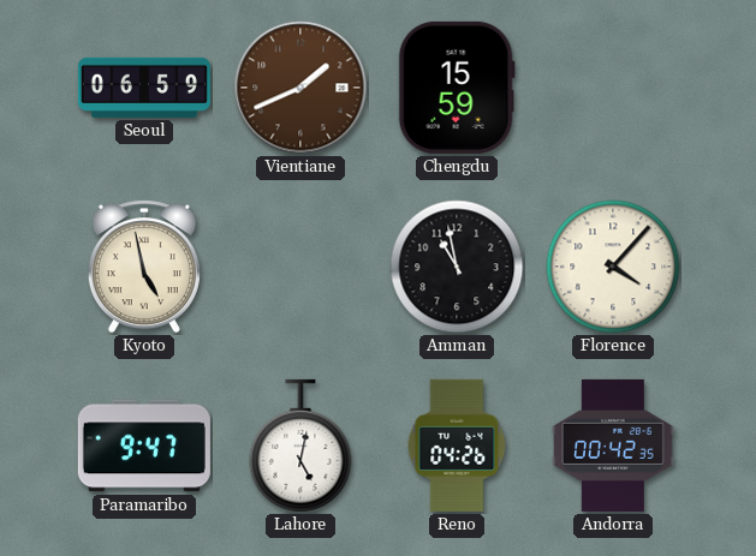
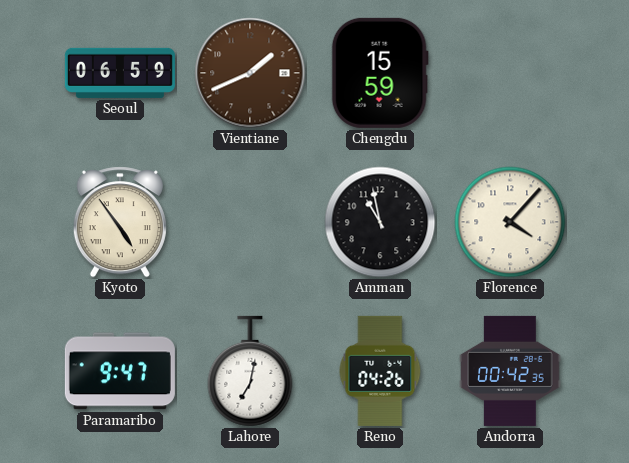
Kyoto: 4:58 -> 4:54 (120, 222)
Lahore: 5:02 -> 7:02 (250, 371)
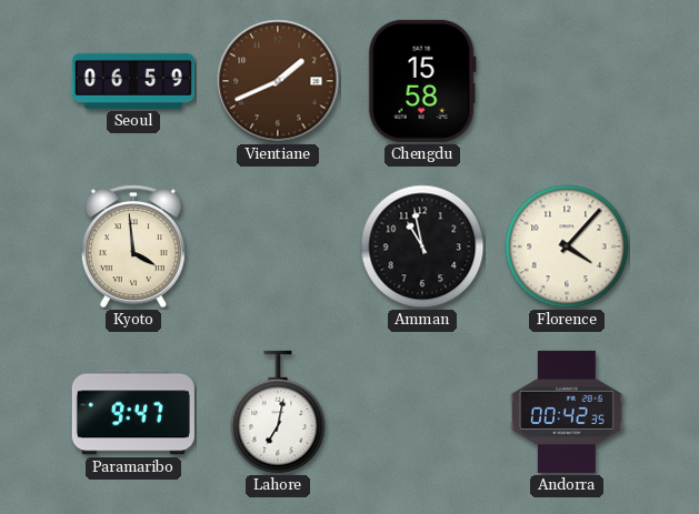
Chengdu: 15:59 -> 15:58 (422, 81)
Kyoto: 4:54 -> 3:59 (133, 246)
Reno: 04:26 -> none (380, 371)
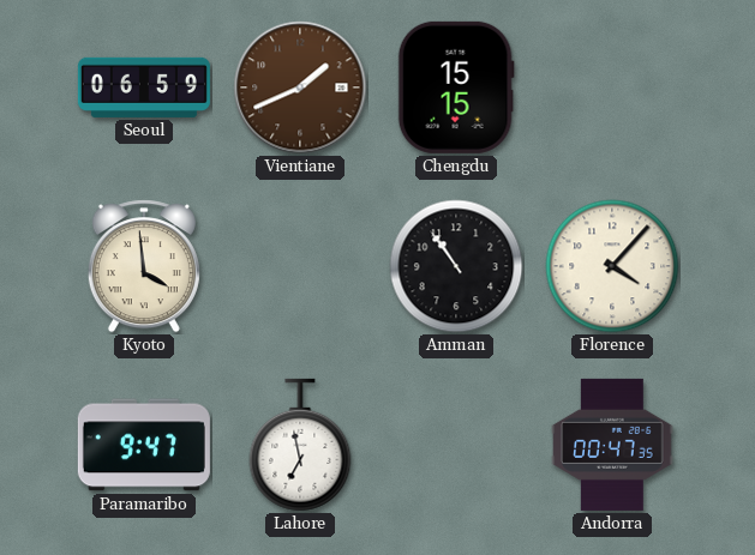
Chengdu: 15:58 -> 15:15 (456, 88)
Amman: 10:58 -> 10:54 (456, 266)
Lahore: 7:02 -> 6:58 (300, 445)
Andorra: 00:42 -> 00:47 (612, 445)
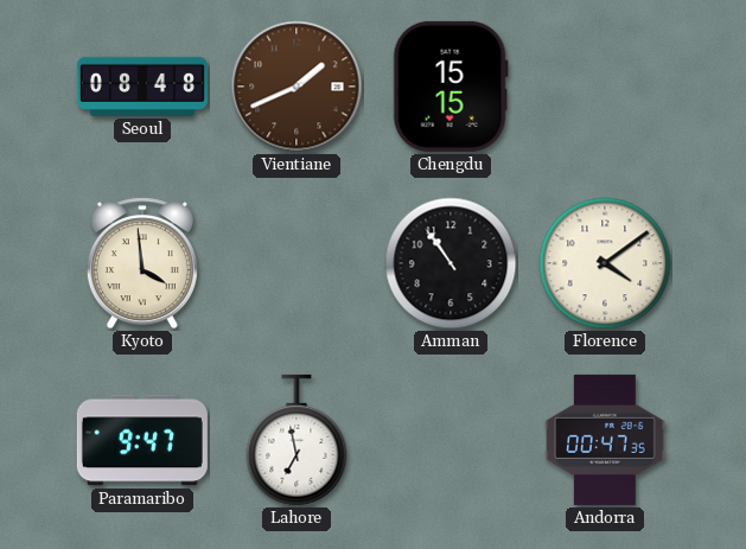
Seoul: 06:59 -> 08:48 (142, 87)
Florence: 4:07 -> 4:09 (605, 263)
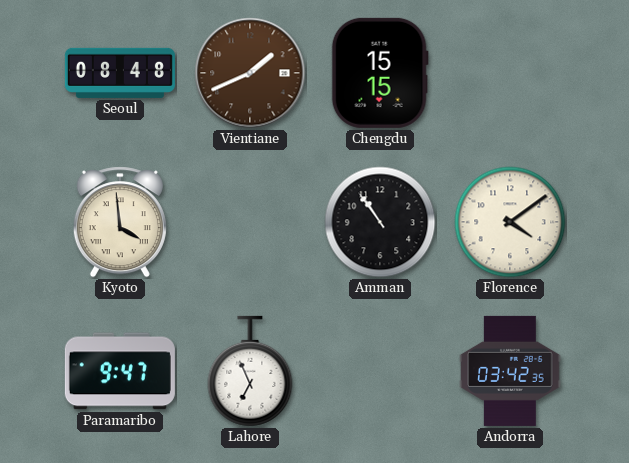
Lahore: 6:58 -> 6:56 (250, 371)
Andorra: 00:47 -> 03:42 (510, 371)
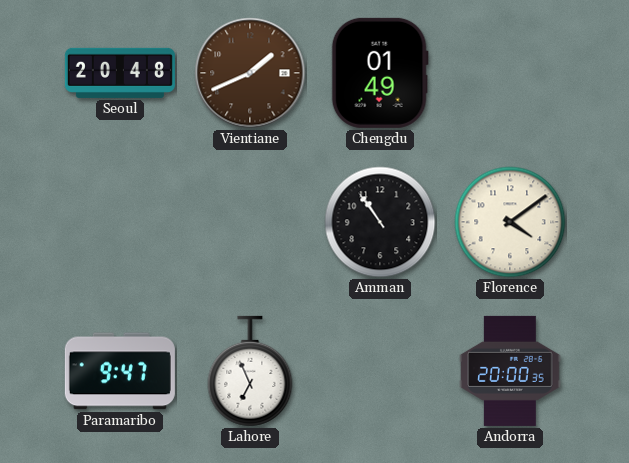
Seoul: 08:48 -> 20:48 (120, 73)
Chengdu: 15:15 -> 01:49 (380, 73)
Kyoto: 3:59 -> none (120, 222)
Andorra: 03:42 -> 20:00 (510, 371)
